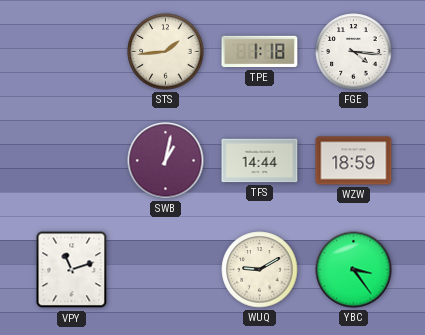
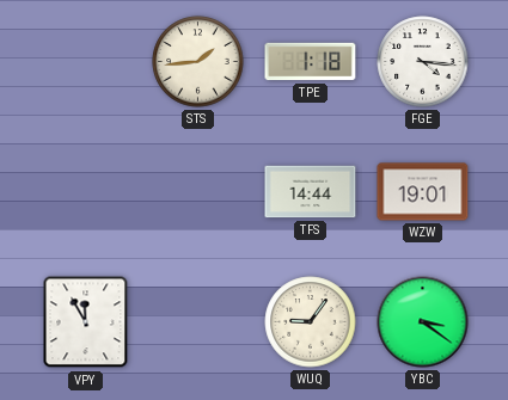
SWB: 1:02 -> none (166, 161)
WZW: 18:59 -> 19:01 (423, 192)
VPY: 11:12 -> 11:55 (86, 322)
WUQ: 9:10 -> 9:06 (311, 322)
YBC: 3:24 -> 3:21 (423, 322)
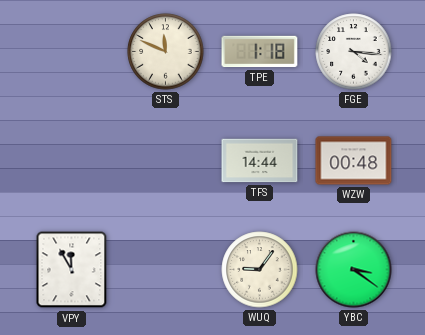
STS: 1:44 -> 11:49 (166, 52)
WZW: 19:01 -> 00:48 (354, 161)
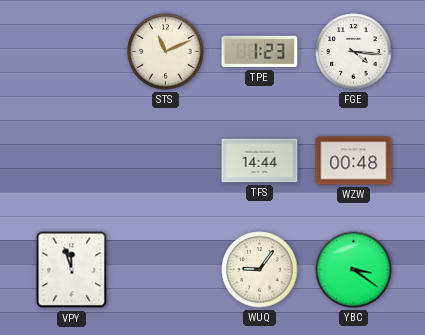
STS: 11:49 -> 11:11 (166, 52)
TPE: 1:18 -> 1:23 (260, 52)
VPY: 11:55 -> 11:57 (72, 270)
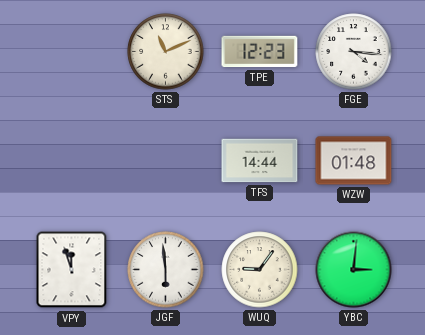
TPE: 1:23 -> 12:23 (260, 52)
WZW: 00:48 -> 01:48 (354, 161)
JGF: none -> 5:59 (166, 270)
YBC: 3:21 -> 3:01 (354, 270)
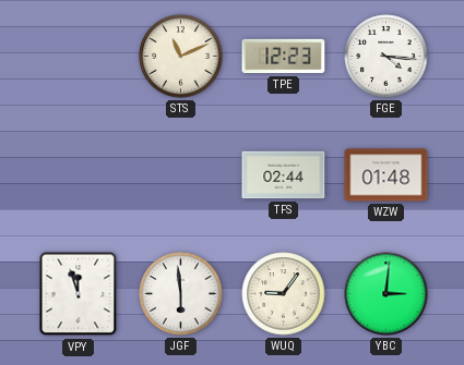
TFS: 14:44 -> 02:44 (284, 175)
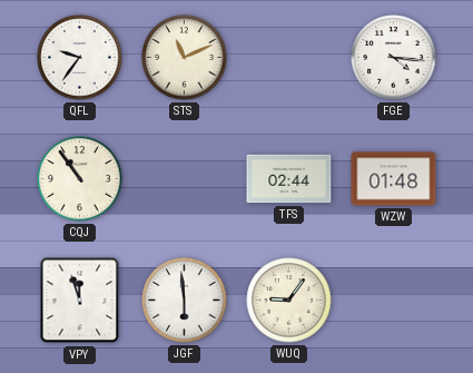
QFL: none -> 9:36 (80, 58)
TPE: 12:23 -> none (284, 57)
CQJ: none -> 10:54 (80, 179)
YBC: 3:01 -> none (386, 294)
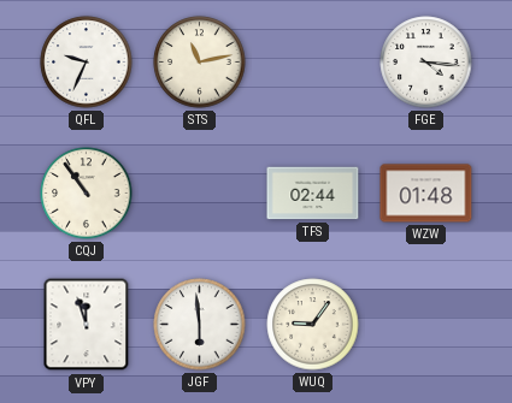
QFL: 9:36 -> 9:34 (87, 63)
STS: 11:11 -> 11:13 (200, 63)
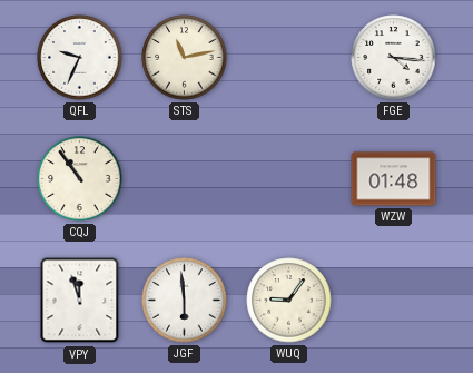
TFS: 02:44 -> none (313, 194)
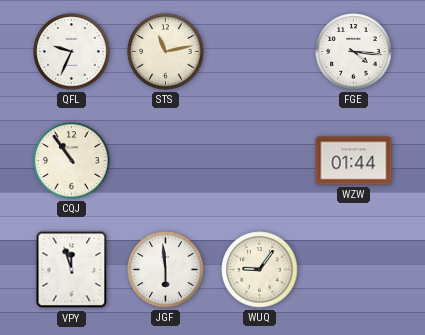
WZW: 01:48 -> 01:44 (354, 161)
